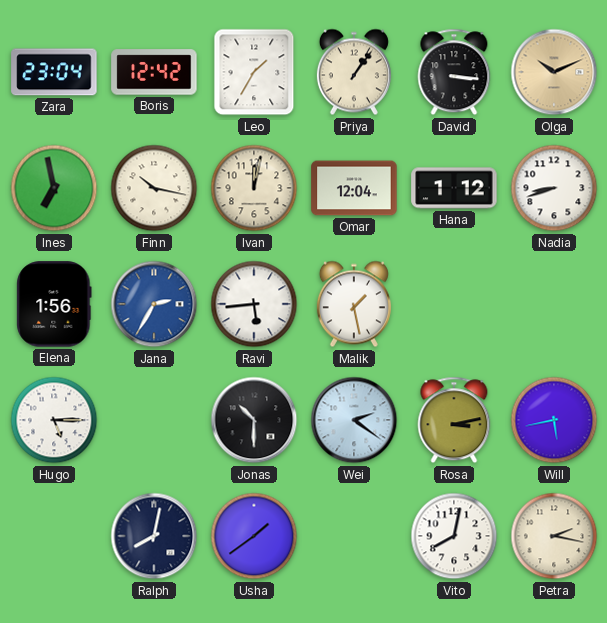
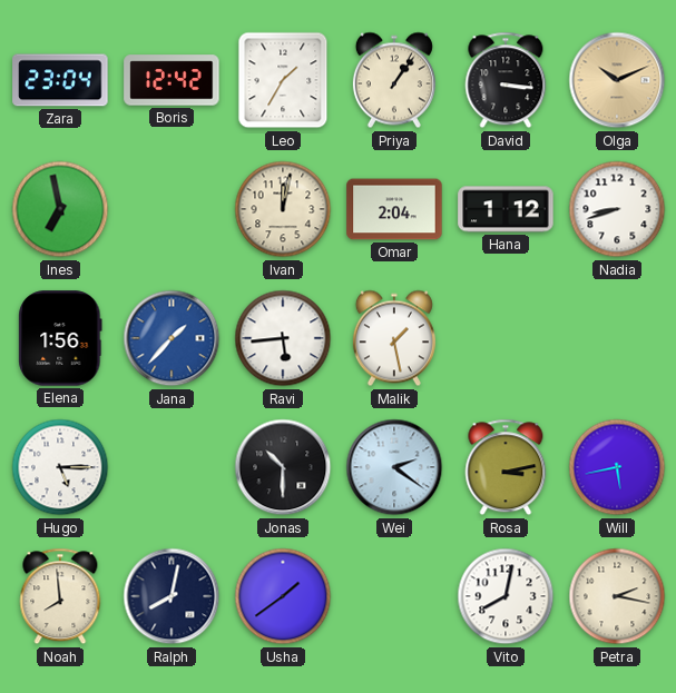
Finn: 10:17 -> none (154, 188)
Omar: 12:04 -> 2:04 (394, 209)
Jana: 2:35 -> 1:37 (172, 338)
Noah: none -> 7:59 (60, 596)
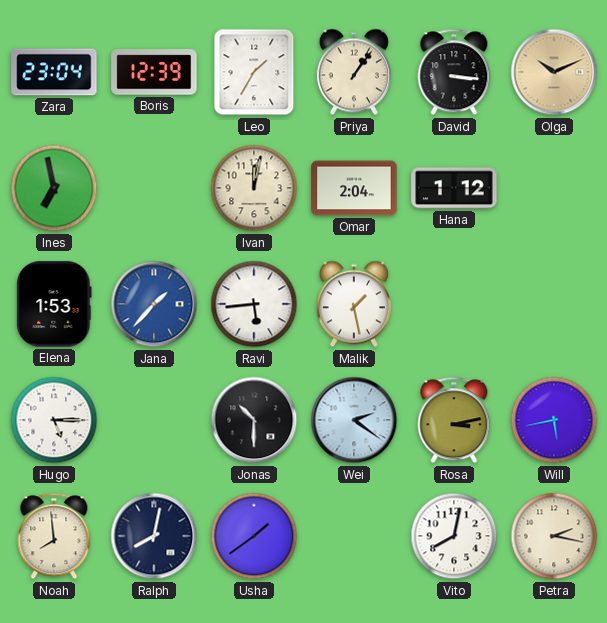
Boris: 12:42 -> 12:39 (154, 72)
Nadia: 8:42 -> none (617, 209)
Elena: 1:56 -> 1:53 (54, 304)
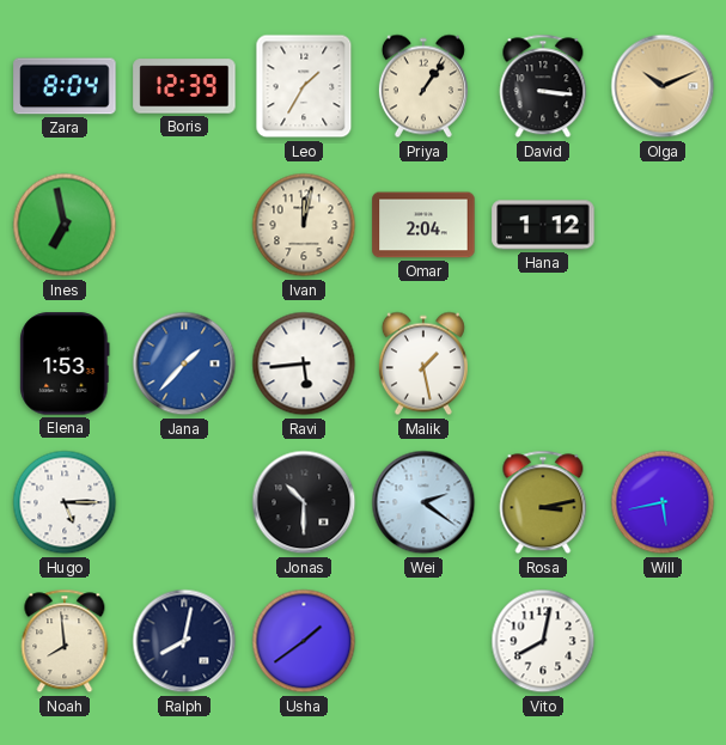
Zara: 23:04 -> 8:04 (65, 86)
Petra: 2:17 -> none (554, 536)
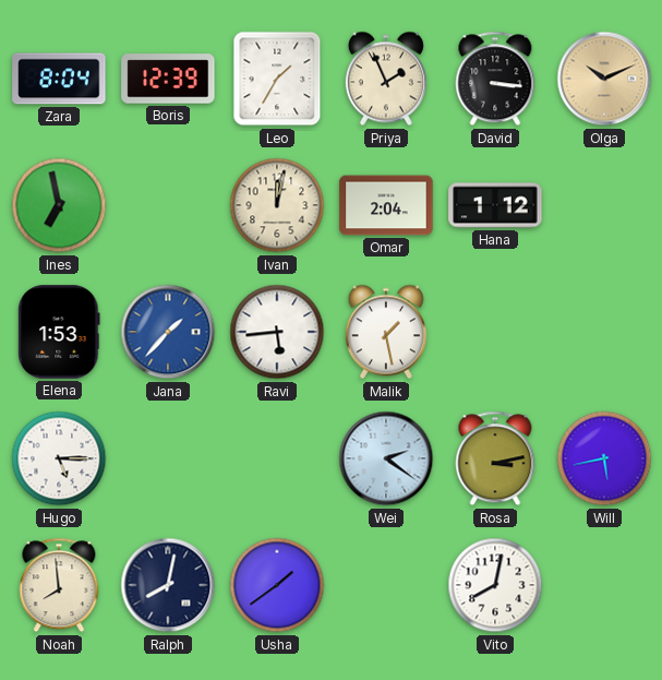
Priya: 1:06 -> 1:56 (386, 79)
Jonas: 10:30 -> none (304, 502)
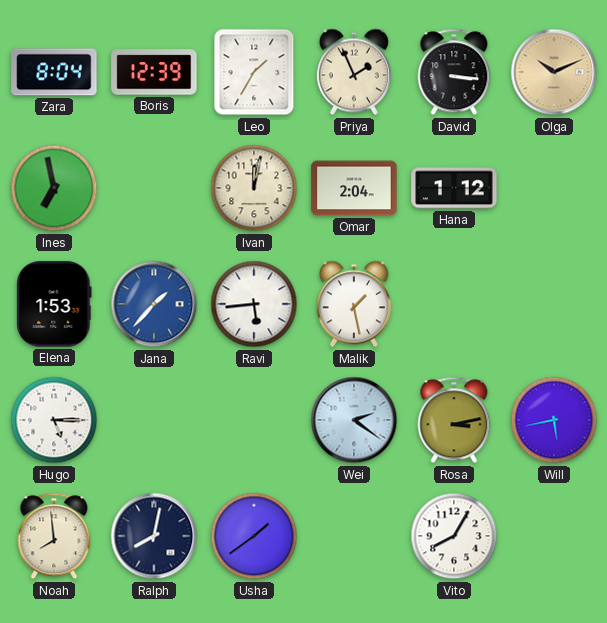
Vito: 8:02 -> 8:05 (454, 536)
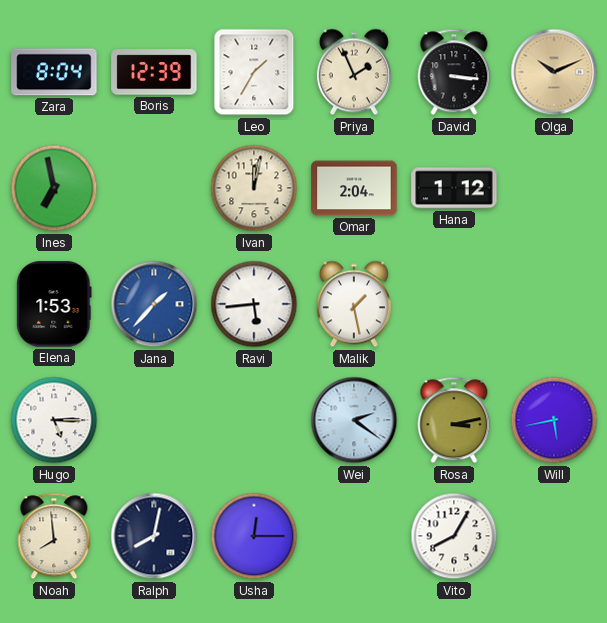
Usha: 1:39 -> 12:15 (254, 536)
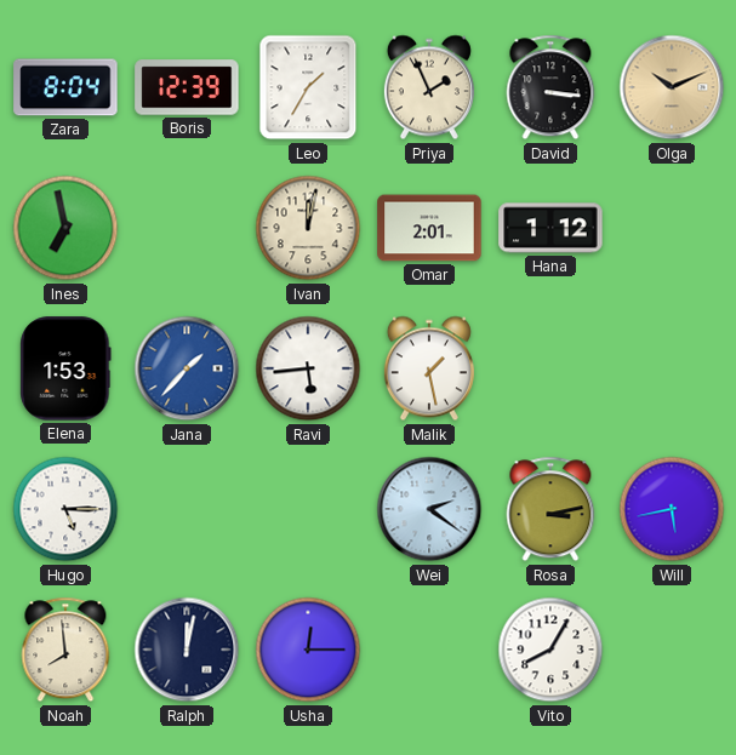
Omar: 2:04 -> 2:01 (429, 228)
Ralph: 8:02 -> 12:02 (187, 650)
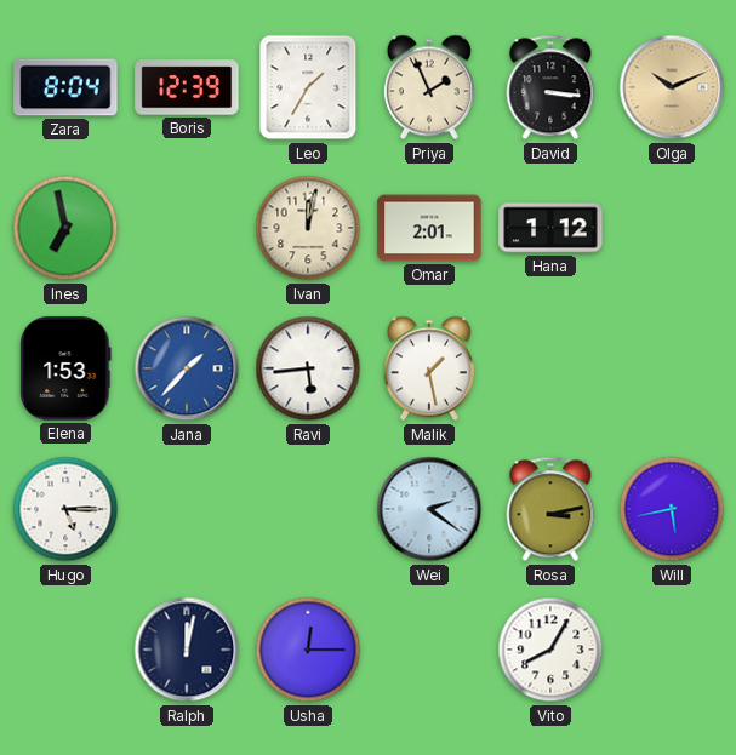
Noah: 7:59 -> none (65, 650)
